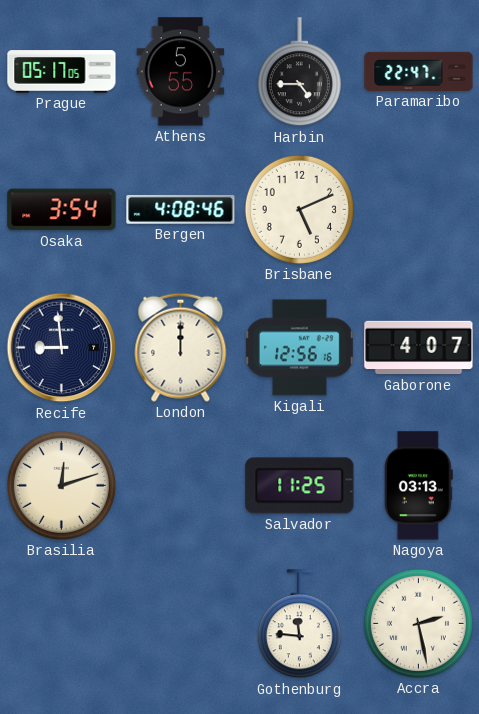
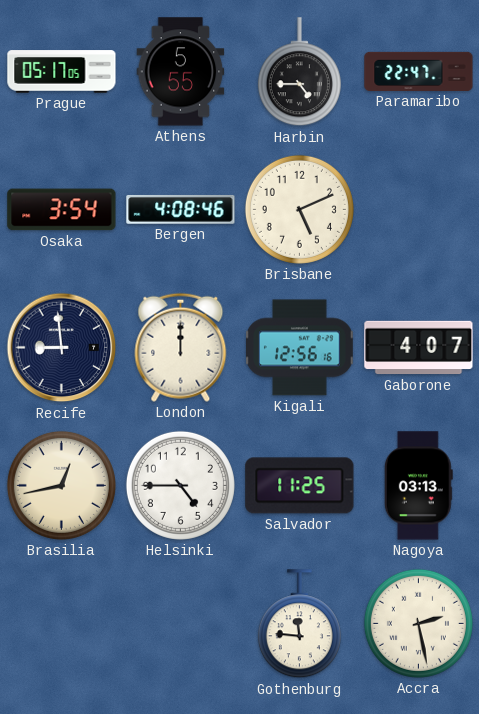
Brasilia: 12:12 -> 12:43 (61, 485)
Helsinki: none -> 4:45 (180, 485)
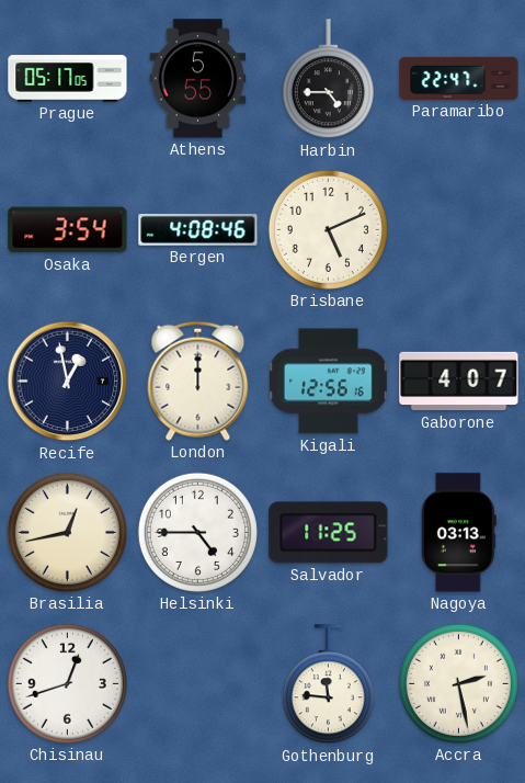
Recife: 8:59 -> 12:58 (68, 382)
Chisinau: none -> 12:42 (67, 683)
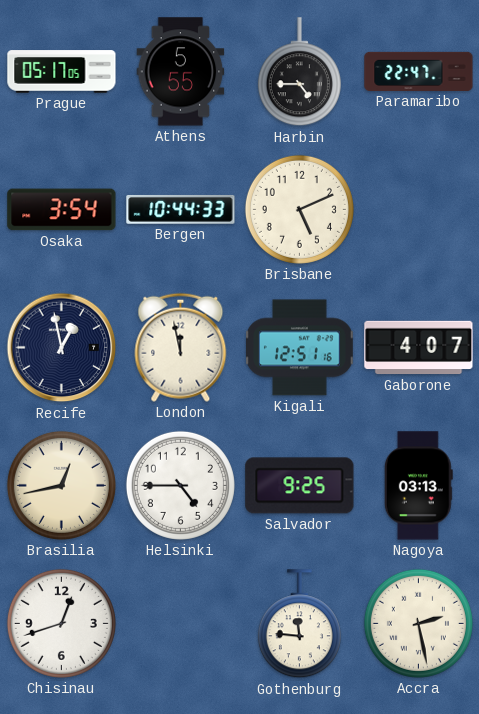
Bergen: 4:08 -> 10:44 (181, 210)
London: 12:00 -> 11:58 (181, 347)
Kigali: 12:56 -> 12:51 (300, 348)
Salvador: 11:25 -> 9:25 (300, 486)
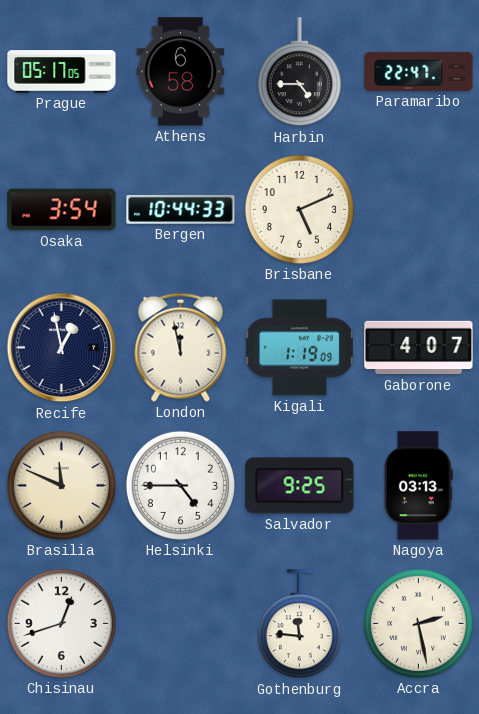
Athens: 5:55 -> 6:58 (181, 72)
Kigali: 12:51 -> 1:19 (300, 348)
Brasilia: 12:43 -> 11:49 (61, 485)
